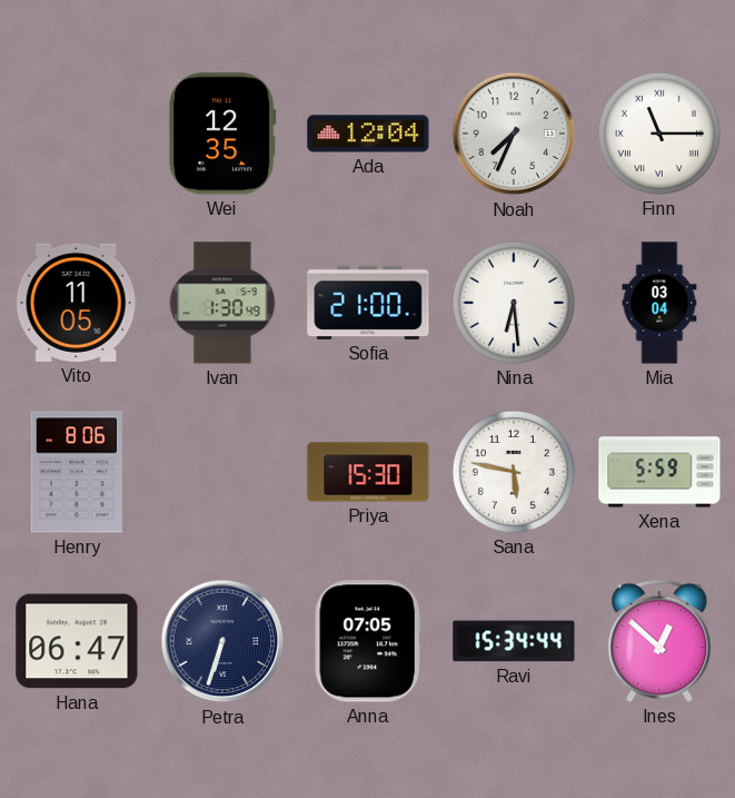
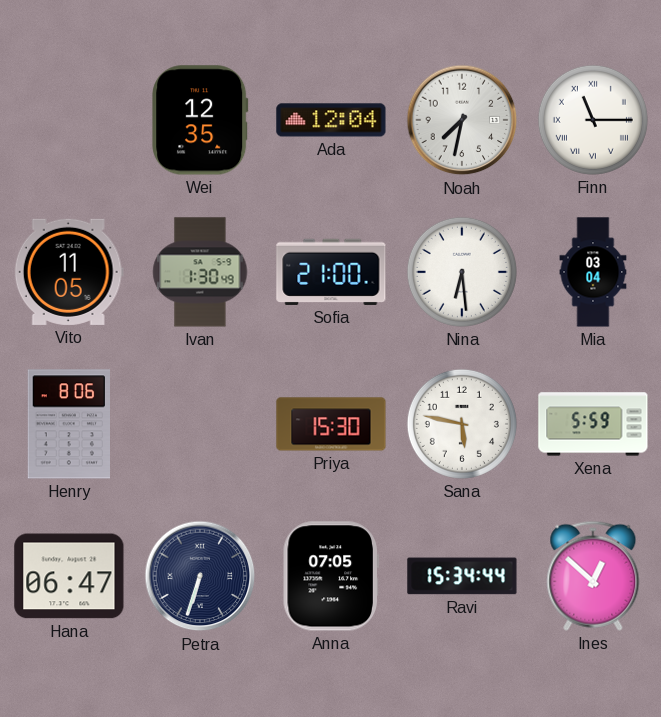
Noah: 7:34 -> 7:32 (462, 120)
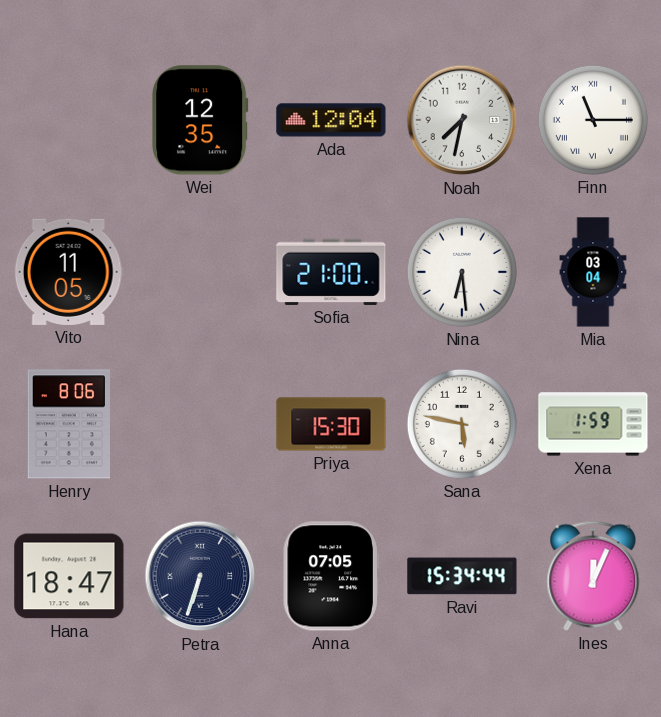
Ivan: 1:30 -> none (200, 272)
Xena: 5:59 -> 1:59 (593, 424)
Hana: 06:47 -> 18:47 (69, 576)
Ines: 12:52 -> 12:04 (593, 576)
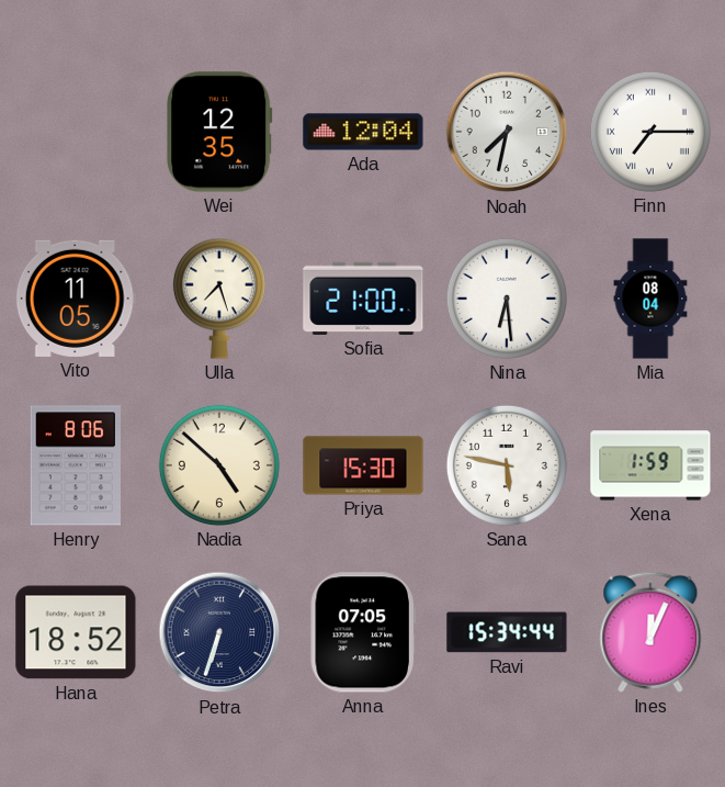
Finn: 11:15 -> 7:15 (650, 132)
Ulla: none -> 7:27 (219, 299)
Mia: 03:04 -> 08:04 (650, 299)
Nadia: none -> 4:52 (219, 465)
Hana: 18:47 -> 18:52 (76, 632)
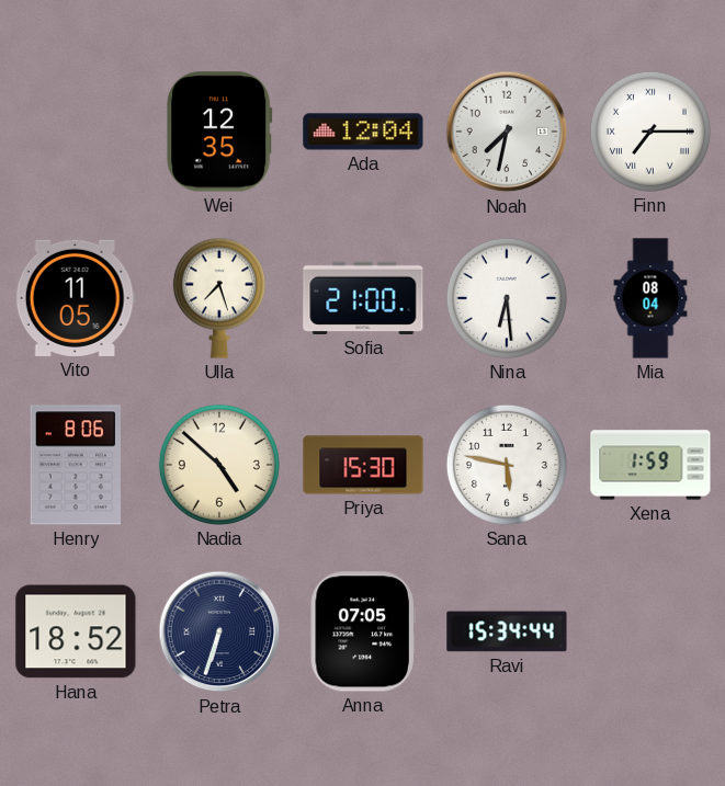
Ines: 12:04 -> none (650, 632)
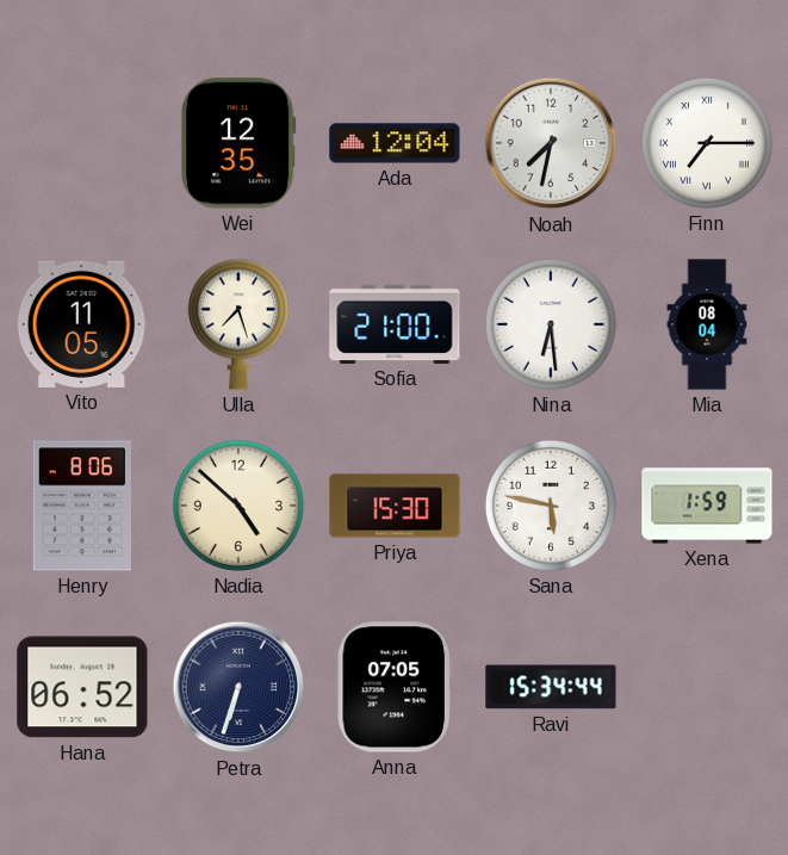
Hana: 18:52 -> 06:52 (82, 687)
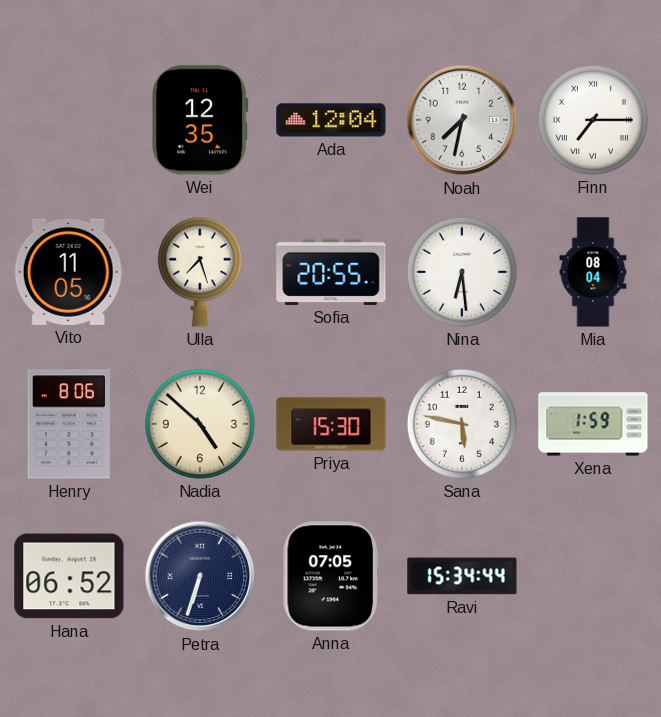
Sofia: 21:00 -> 20:55 (331, 272)
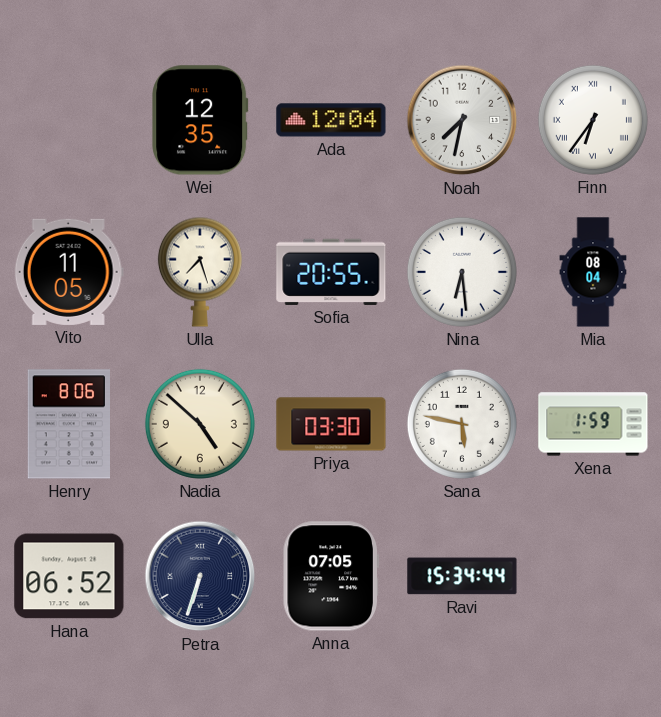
Finn: 7:15 -> 6:36 (593, 120)
Priya: 15:30 -> 03:30 (331, 424)
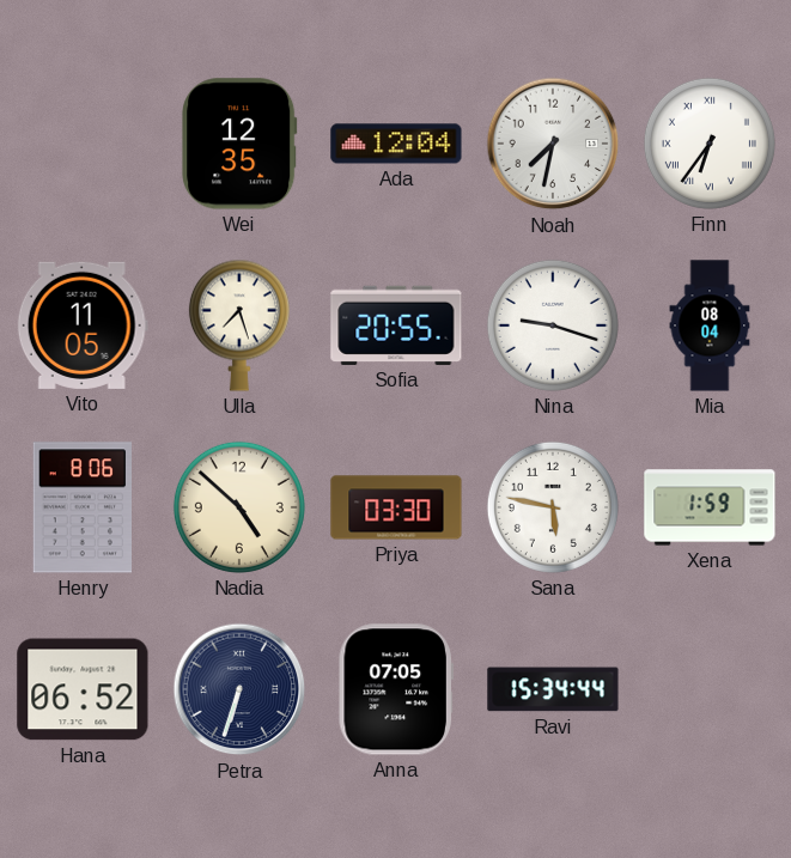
Nina: 6:29 -> 9:18 (553, 325)
